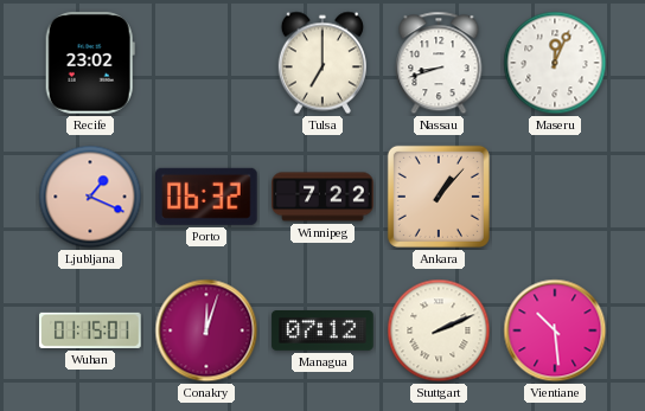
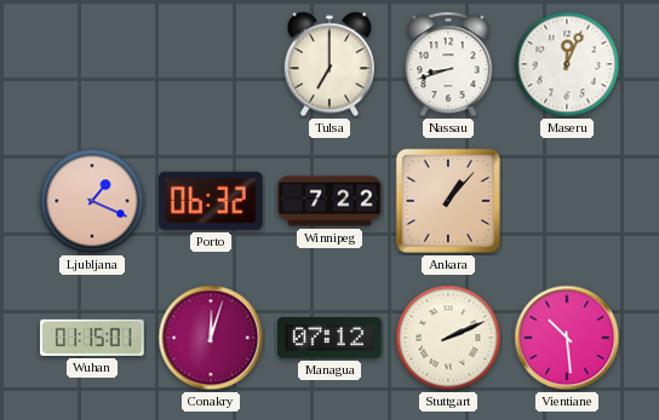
Recife: 23:02 -> none (90, 63)
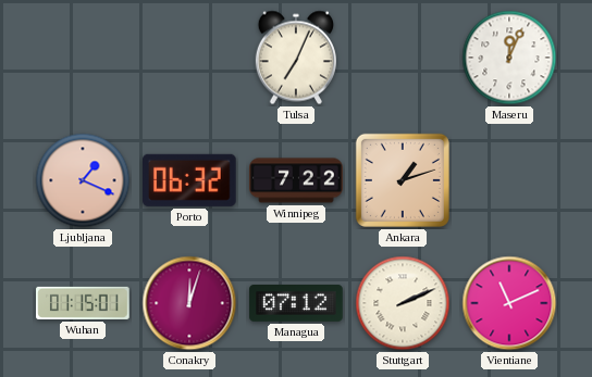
Tulsa: 7:00 -> 7:04 (296, 58)
Nassau: 8:42 -> none (448, 64)
Ankara: 1:07 -> 1:12 (403, 180)
Vientiane: 10:29 -> 11:11 (509, 303)
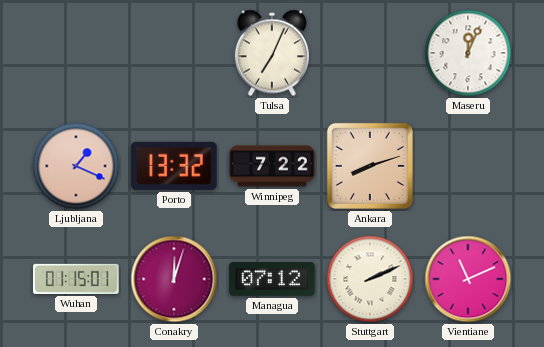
Porto: 06:32 -> 13:32 (175, 166)
Ankara: 1:12 -> 8:12 (370, 166)
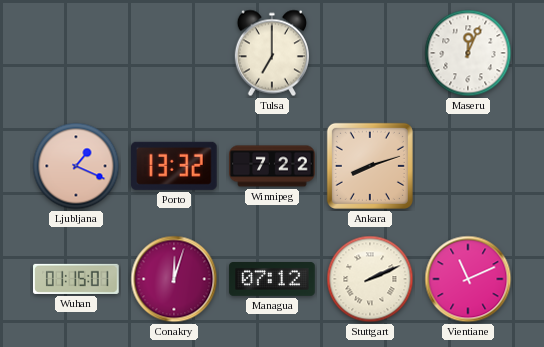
Tulsa: 7:04 -> 7:00 (272, 53)
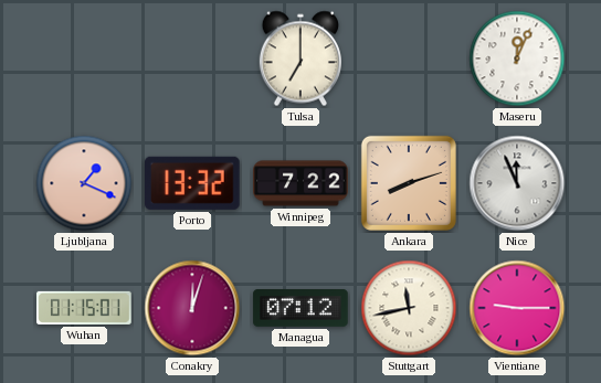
Nice: none -> 11:56 (517, 183)
Stuttgart: 2:11 -> 11:43 (409, 308)
Vientiane: 11:11 -> 9:15 (517, 308)
